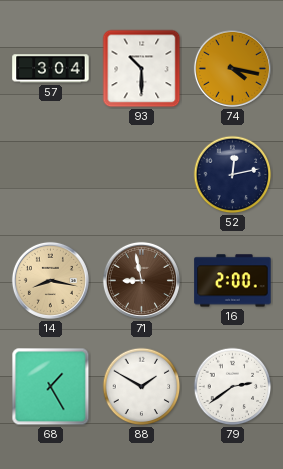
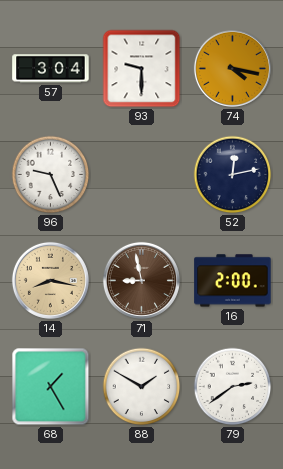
93: 10:30 -> 9:30 (142, 69)
96: none -> 9:26 (51, 175)
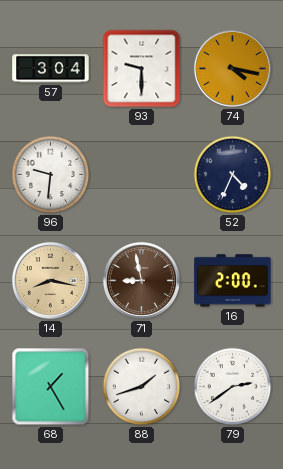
96: 9:26 -> 9:31 (51, 175)
52: 12:13 -> 4:34 (233, 175)
88: 1:50 -> 1:42 (142, 387)
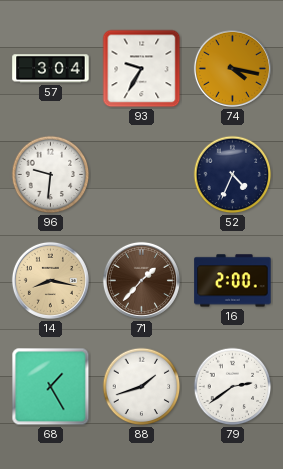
93: 9:30 -> 9:35 (142, 69)
71: 8:58 -> 1:37 (141, 280)
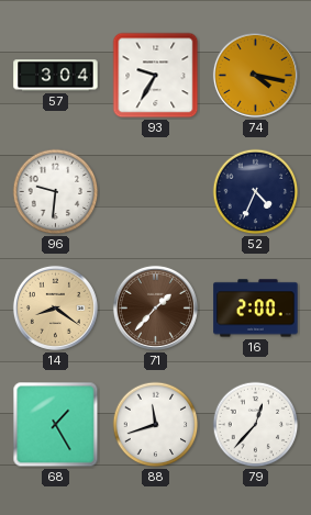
14: 8:17 -> 8:21 (55, 307)
88: 1:42 -> 11:42 (156, 425)
79: 2:39 -> 12:37 (256, 425)
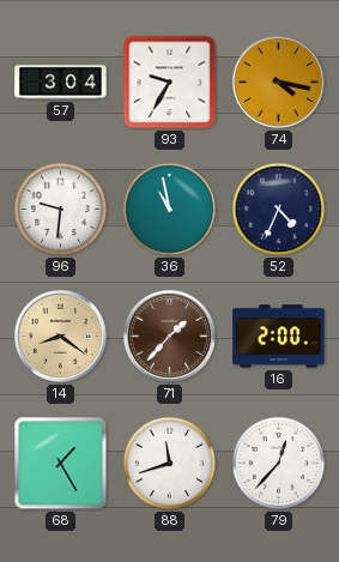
36: none -> 10:58 (170, 210)
